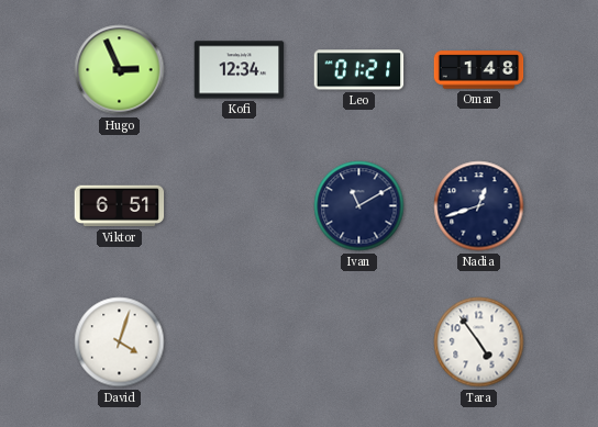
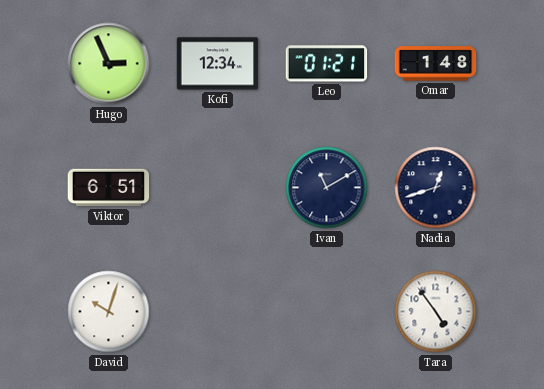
David: 4:03 -> 10:03 (109, 312)
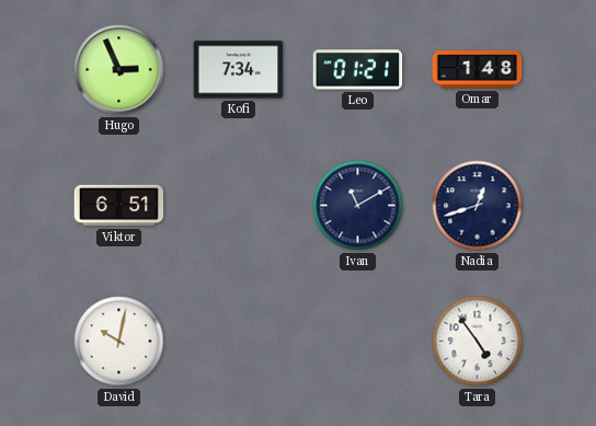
Kofi: 12:34 -> 7:34 (239, 70)
David: 10:03 -> 10:02 (119, 342)
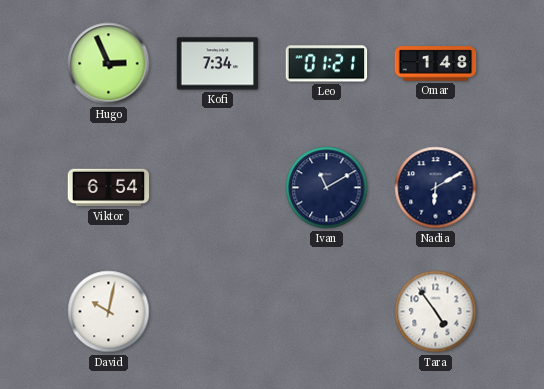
Viktor: 6:51 -> 6:54 (109, 188)
Nadia: 12:42 -> 6:10 (436, 188)
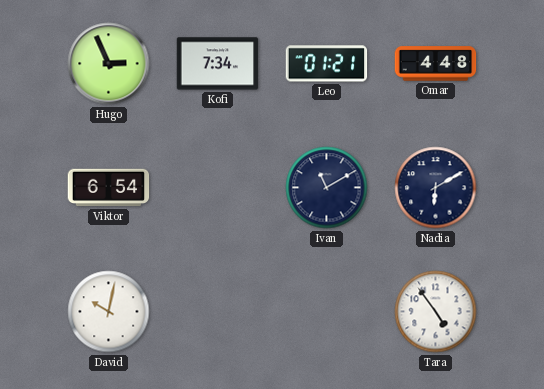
Omar: 1:48 -> 4:48 (436, 64)
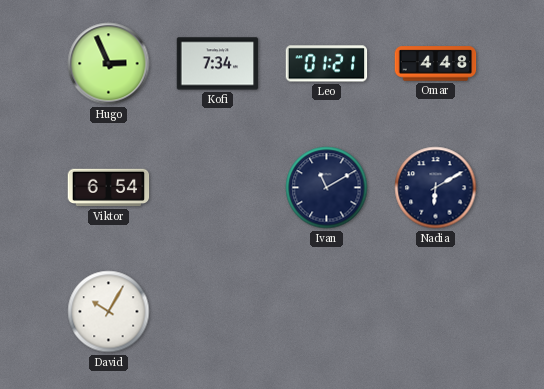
David: 10:02 -> 10:05 (109, 312)
Tara: 4:54 -> none (436, 312)
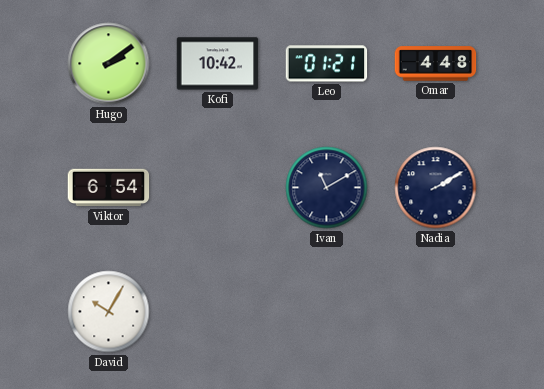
Hugo: 2:56 -> 2:09 (109, 64)
Kofi: 7:34 -> 10:42 (218, 64)
Nadia: 6:10 -> 2:10 (436, 188)
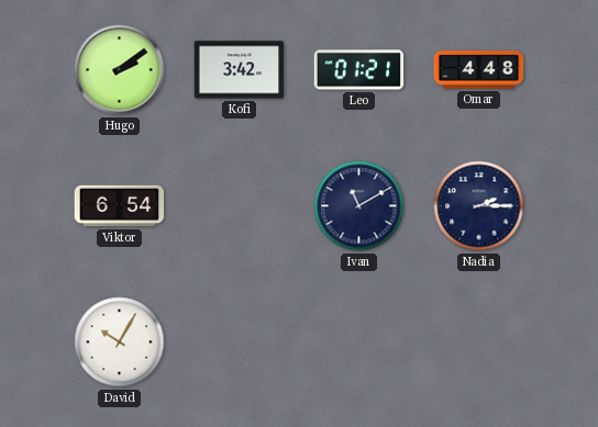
Kofi: 10:42 -> 3:42 (240, 70)
Nadia: 2:10 -> 2:15 (479, 206)
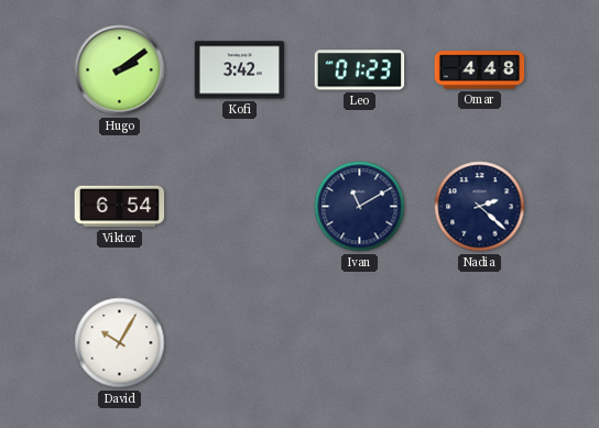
Leo: 01:21 -> 01:23 (360, 70)
Nadia: 2:15 -> 2:22 (480, 207)
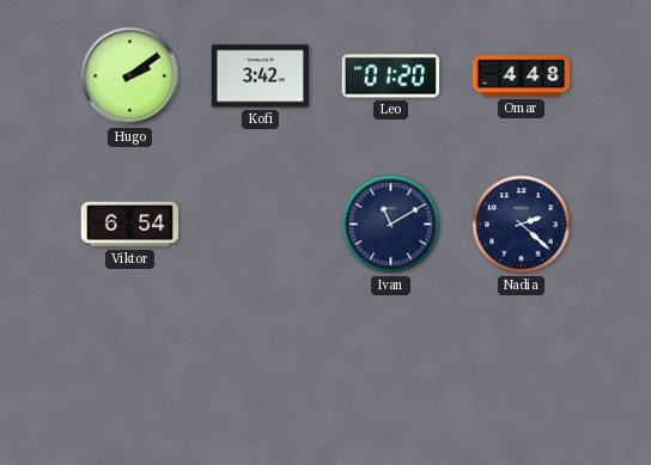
Leo: 01:23 -> 01:20 (391, 77)
David: 10:05 -> none (120, 343)
